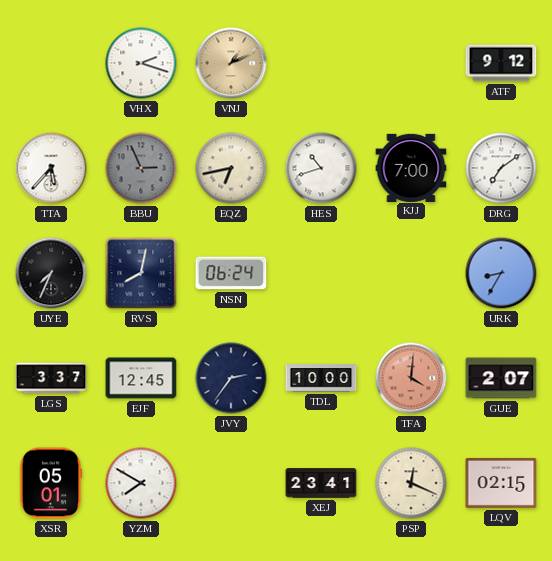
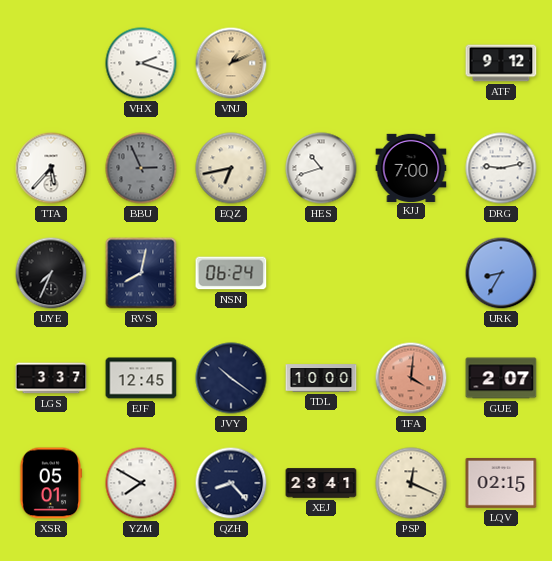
DRG: 7:09 -> 9:13 (501, 168)
JVY: 2:36 -> 10:21 (231, 378)
QZH: none -> 8:23 (231, 483)
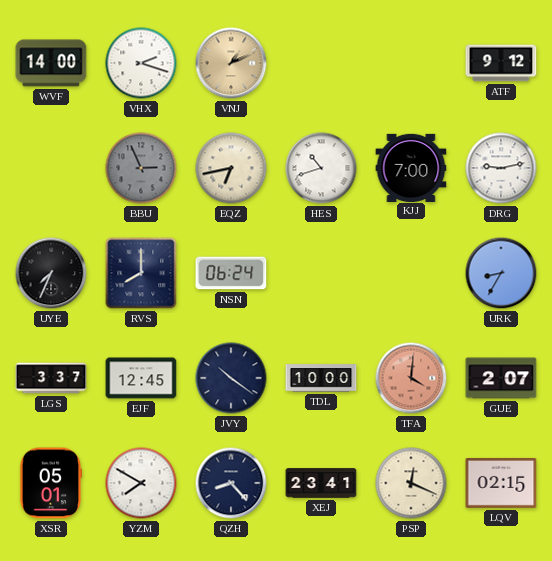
WVF: none -> 14:00 (51, 63)
TTA: 5:37 -> none (51, 168)
RVS: 8:02 -> 8:00 (141, 273)
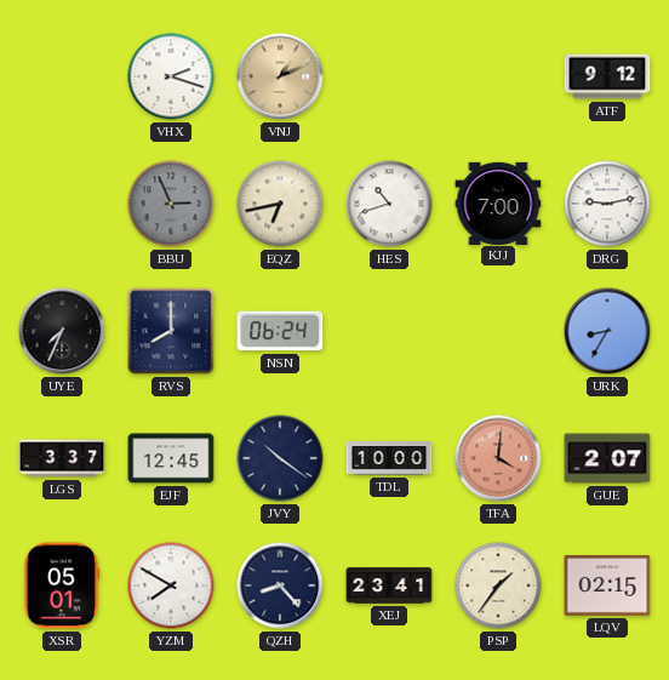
WVF: 14:00 -> none (51, 63)
PSP: 12:19 -> 1:36 (498, 585)
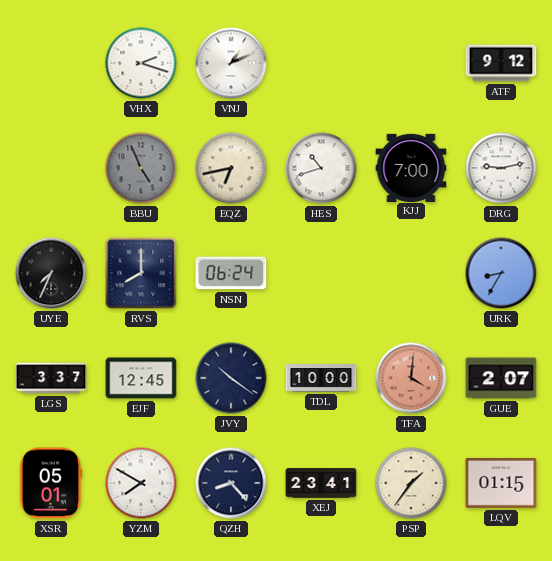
VNJ dial: champagne -> white (231, 63)
BBU: 2:56 -> 4:56 (141, 168)
LQV: 02:15 -> 01:15 (501, 483)
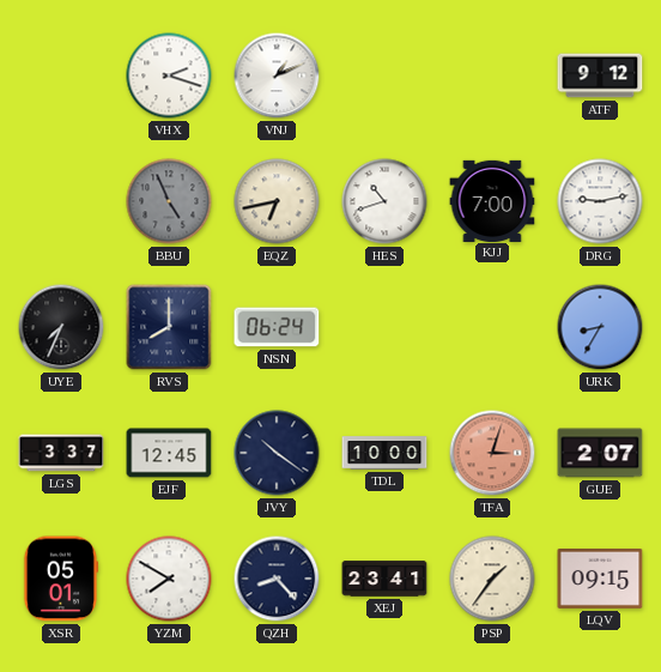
TFA: 4:01 -> 3:03 (492, 453)
LQV: 01:15 -> 09:15 (600, 579)
